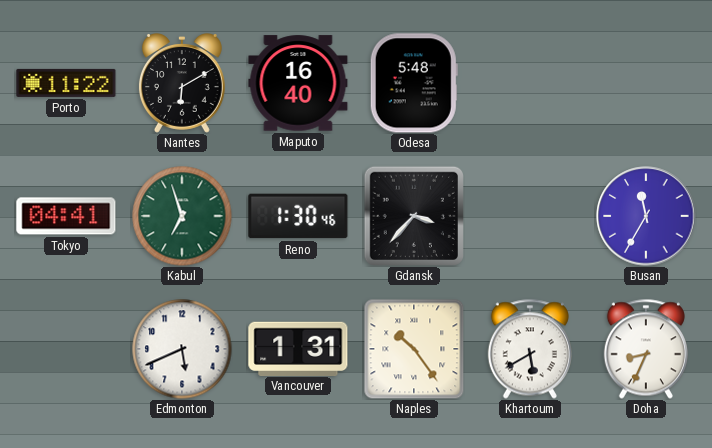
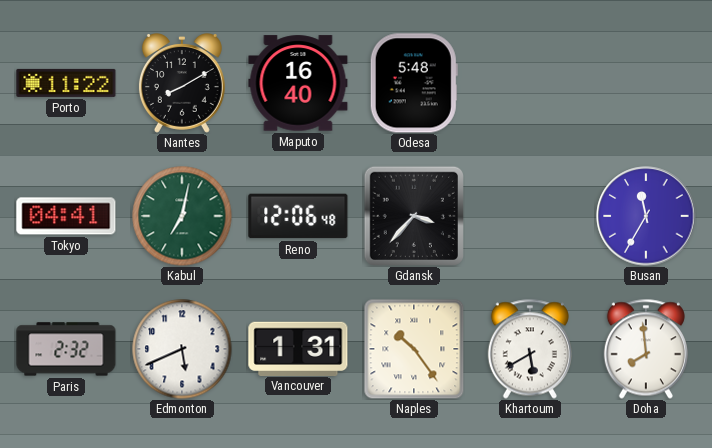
Nantes: 6:10 -> 8:10 (182, 84)
Kabul: 6:57 -> 7:02 (182, 216)
Reno: 1:30 -> 12:06 (298, 216)
Paris: none -> 2:32 (66, 349)
Doha: 8:34 -> 7:59 (646, 349)
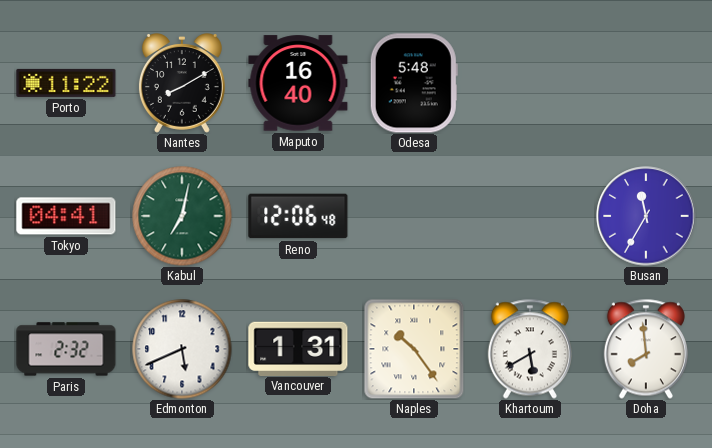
Gdansk: 3:37 -> none (414, 216)
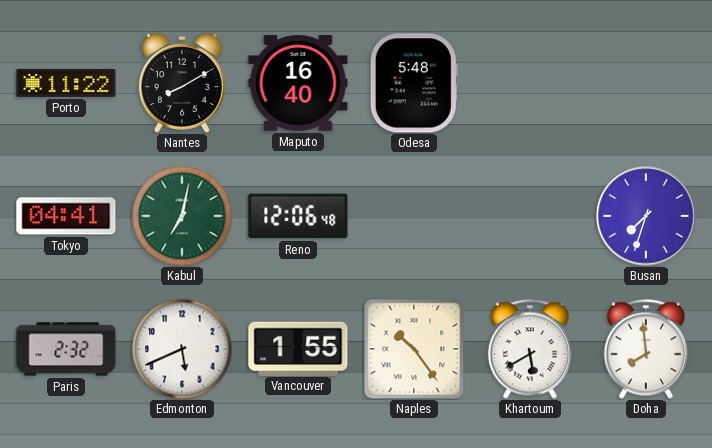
Busan: 11:35 -> 7:33 (646, 216)
Vancouver: 1:31 -> 1:55 (298, 348)
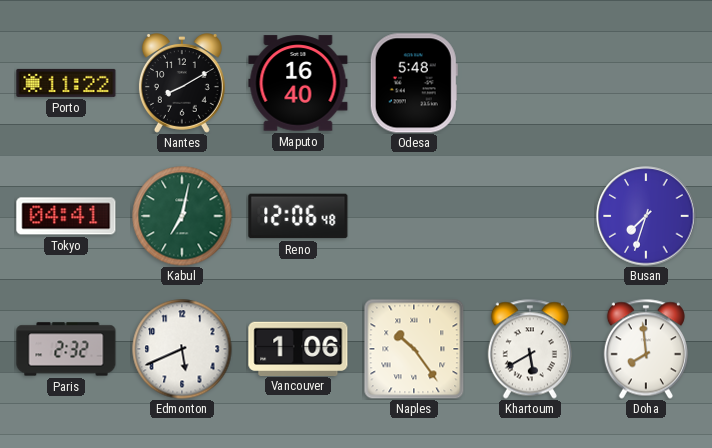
Vancouver: 1:55 -> 1:06 (298, 348)
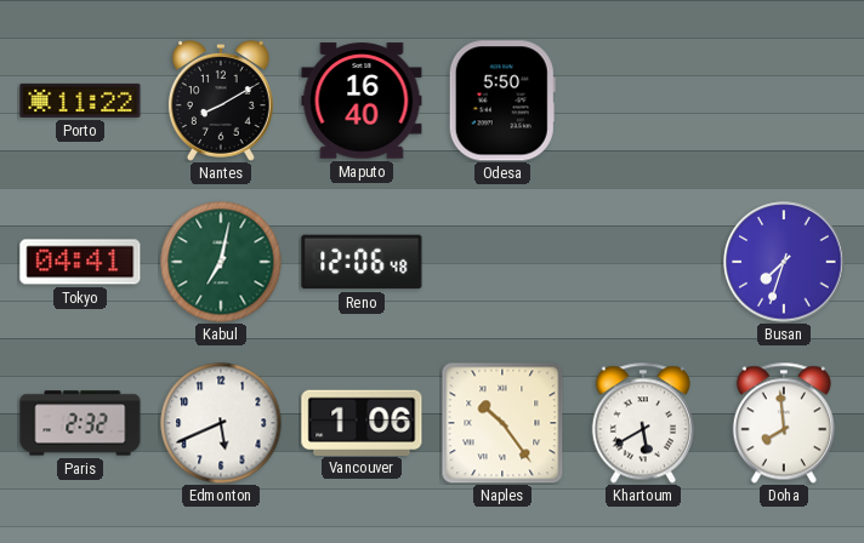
Odesa: 5:48 -> 5:50 (502, 101)
